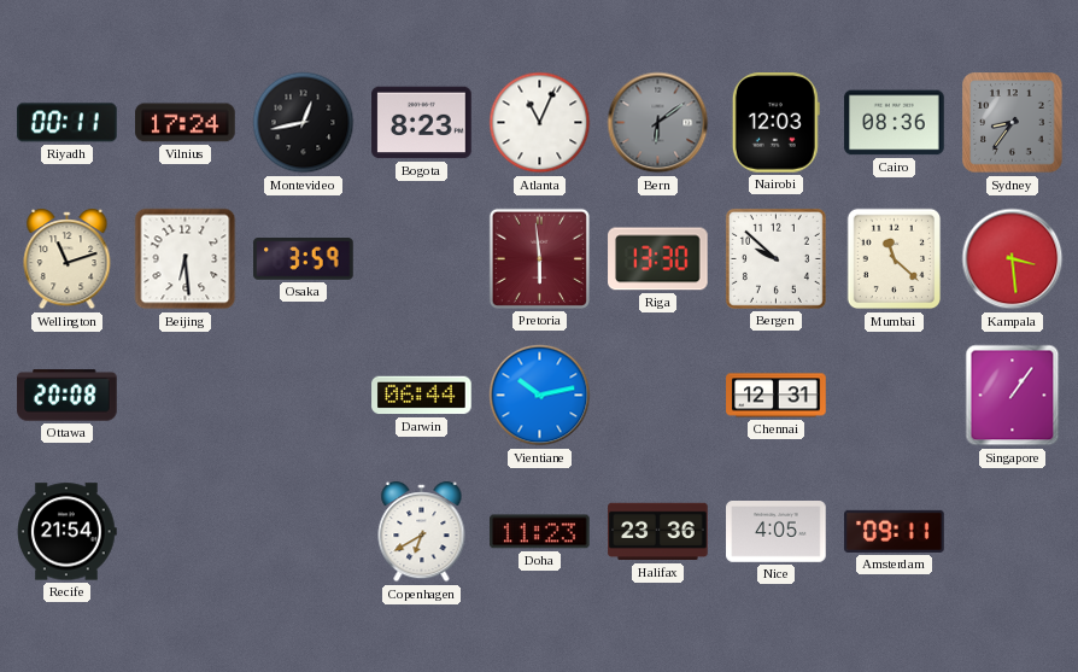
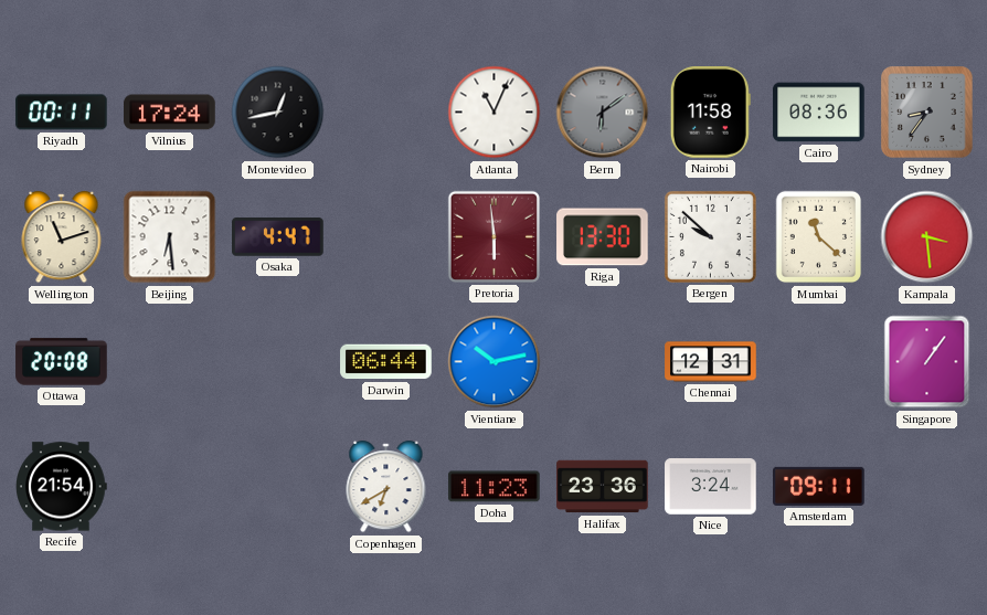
Bogota: 8:23 -> none (422, 123)
Nairobi: 12:03 -> 11:58 (710, 113)
Osaka: 3:59 -> 4:47 (278, 237)
Nice: 4:05 -> 3:24 (711, 487)
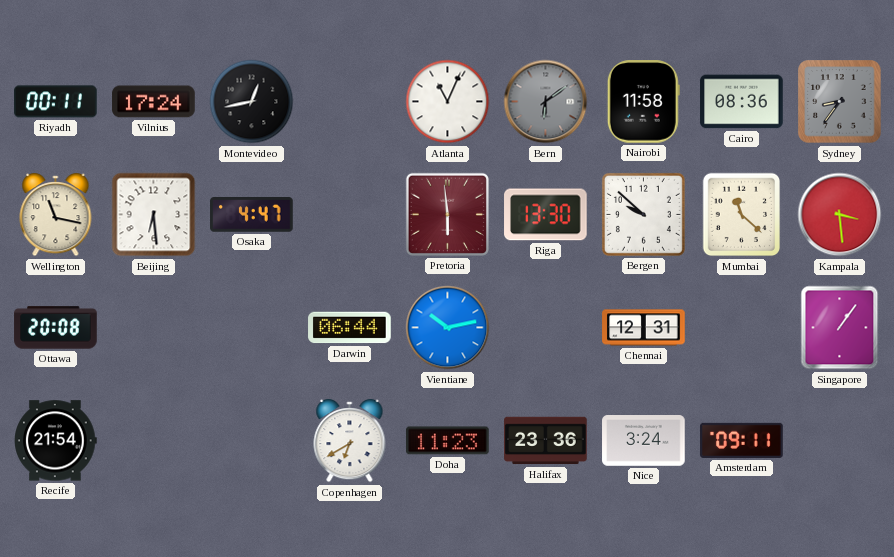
Wellington: 11:12 -> 11:17 (56, 216)
